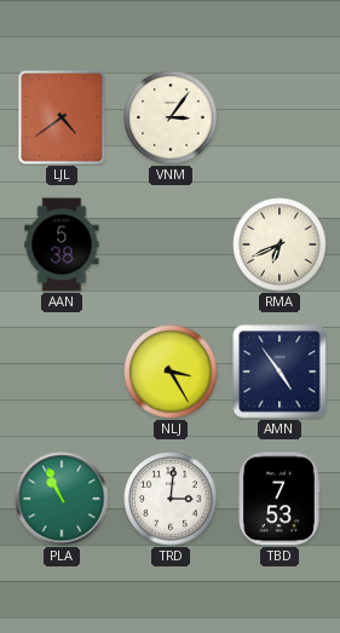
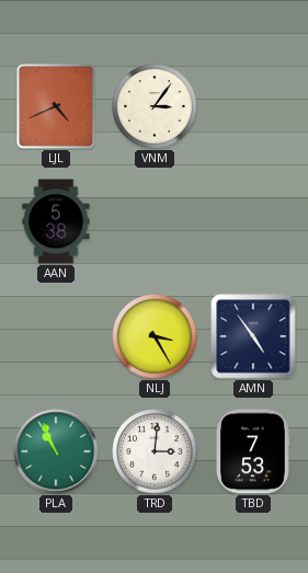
LJL: 4:39 -> 4:41 (56, 106)
RMA: 6:41 -> none (280, 244)
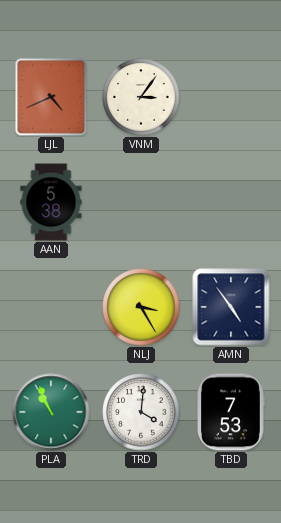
TRD: 3:01 -> 4:01 (141, 412)
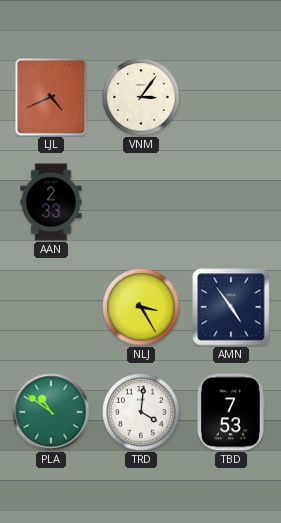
AAN: 5:38 -> 2:33 (51, 202)
PLA: 10:56 -> 10:51 (51, 412)
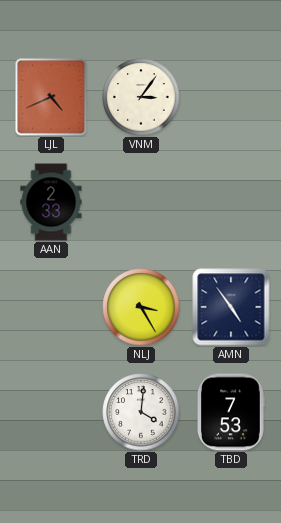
PLA: 10:51 -> none (51, 412)
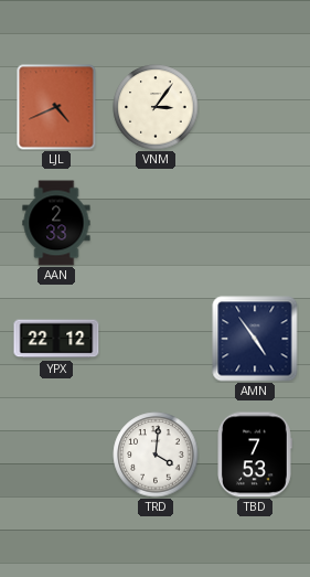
YPX: none -> 22:12 (56, 339)
NLJ: 3:25 -> none (141, 307)
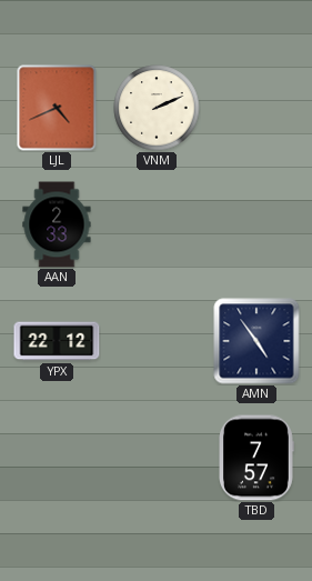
VNM: 3:06 -> 2:11 (157, 108)
TRD: 4:01 -> none (156, 455)
TBD: 7:53 -> 7:57 (256, 458)
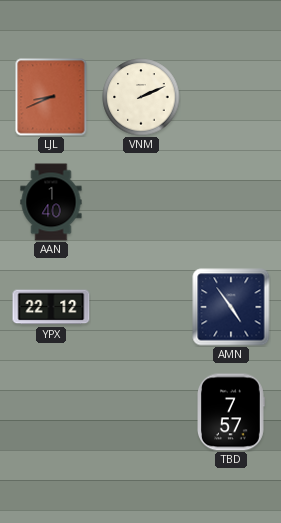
LJL: 4:41 -> 8:41 (51, 97)
AAN: 2:33 -> 1:40 (51, 202)
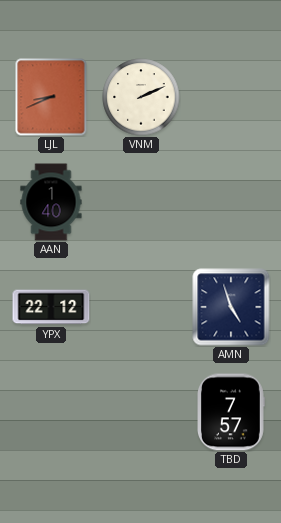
AMN: 4:54 -> 4:57 (231, 307)
